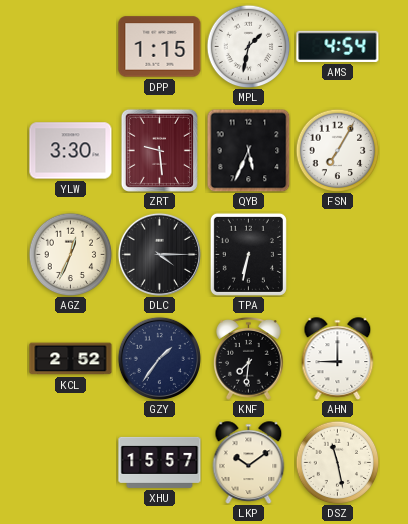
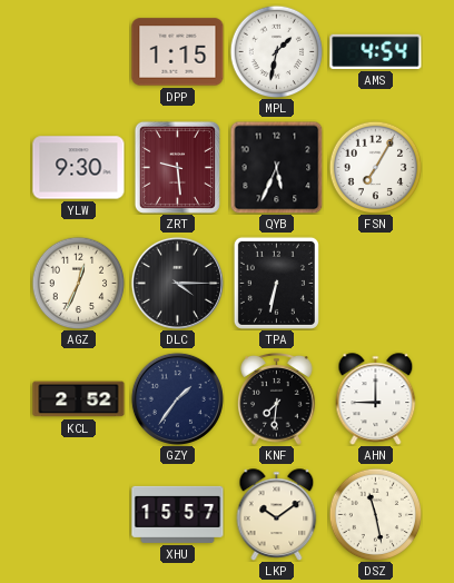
YLW: 3:30 -> 9:30 (79, 168)
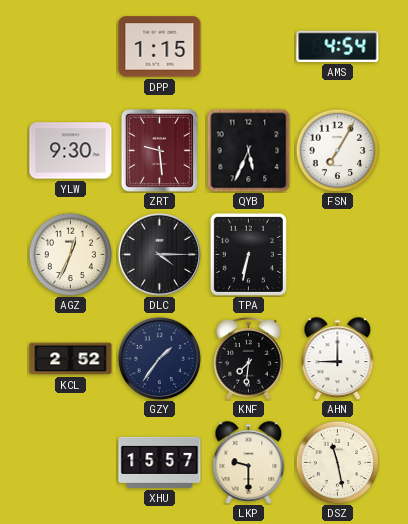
MPL: 1:32 -> none (276, 51)
LKP: 10:09 -> 9:30 (249, 463)
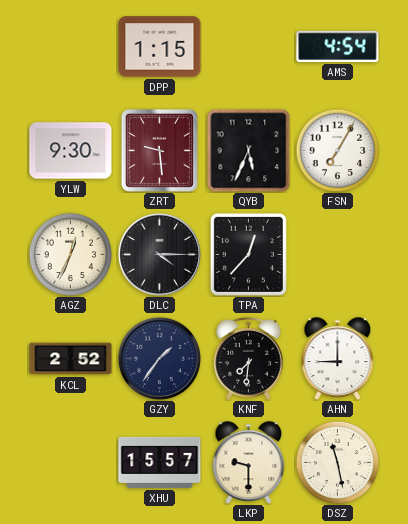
TPA: 6:32 -> 12:37 (248, 254)
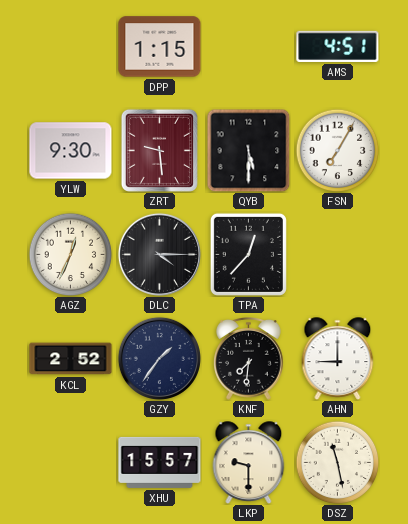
AMS: 4:54 -> 4:51 (338, 46)
QYB: 5:34 -> 5:30 (248, 150)
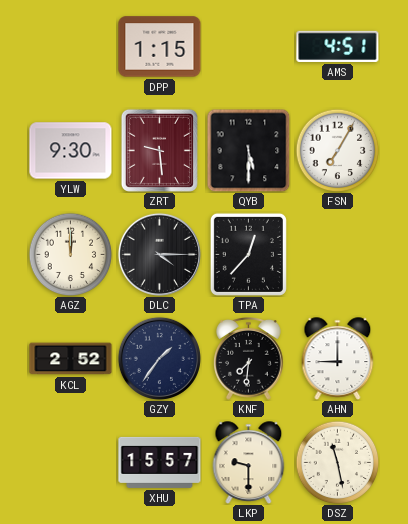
AGZ: 12:34 -> 12:00 (70, 254)
